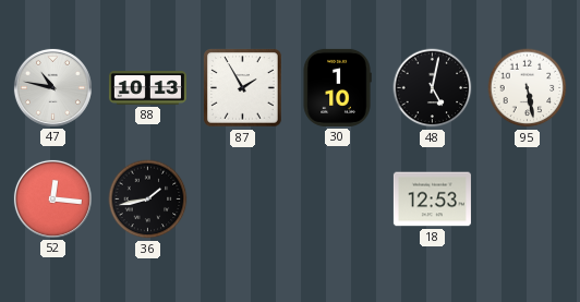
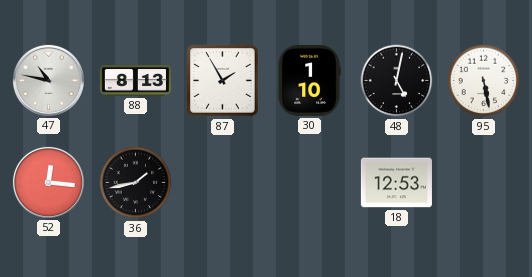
88: 10:13 -> 8:13 (135, 81)
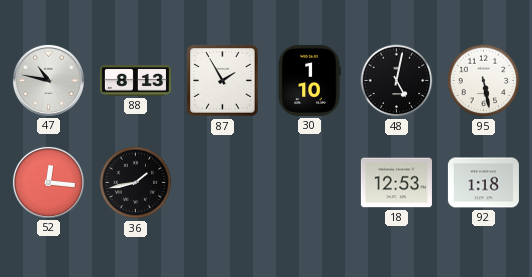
92: none -> 1:18 (483, 183)
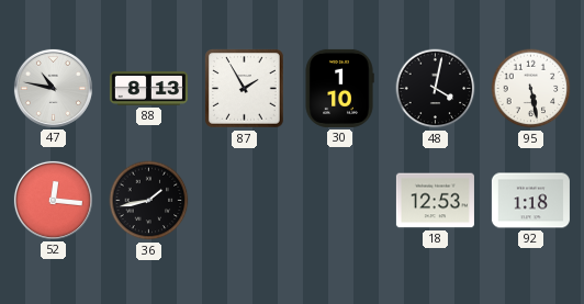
48: 5:02 -> 4:02 (436, 89)
